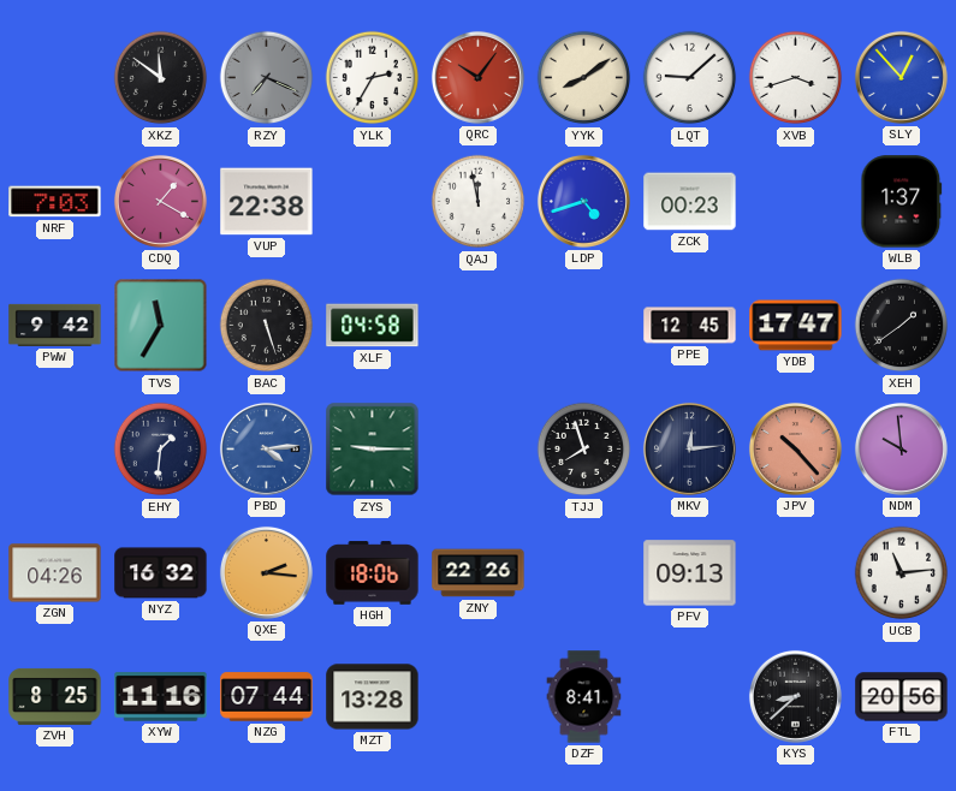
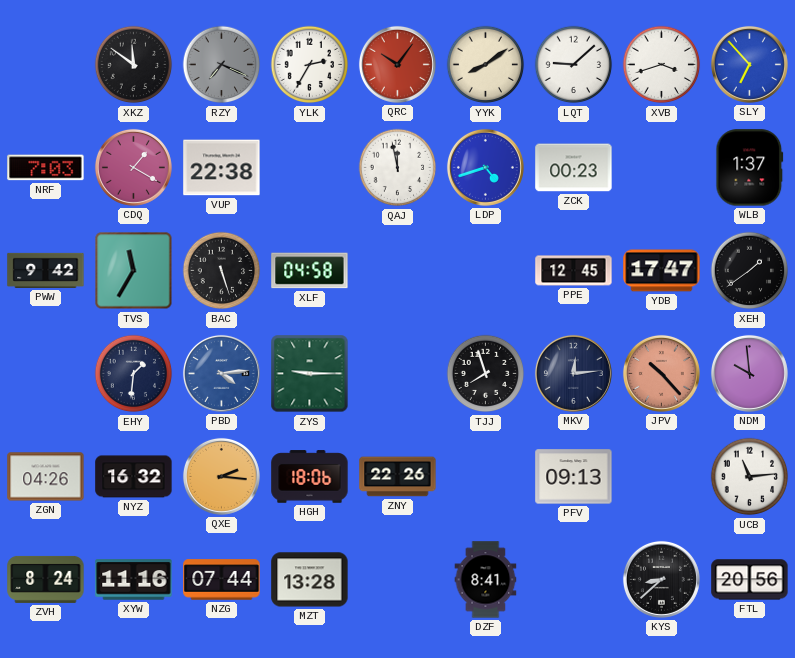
SLY: 12:53 -> 6:53 (749, 64)
ZVH: 8:25 -> 8:24 (46, 579)
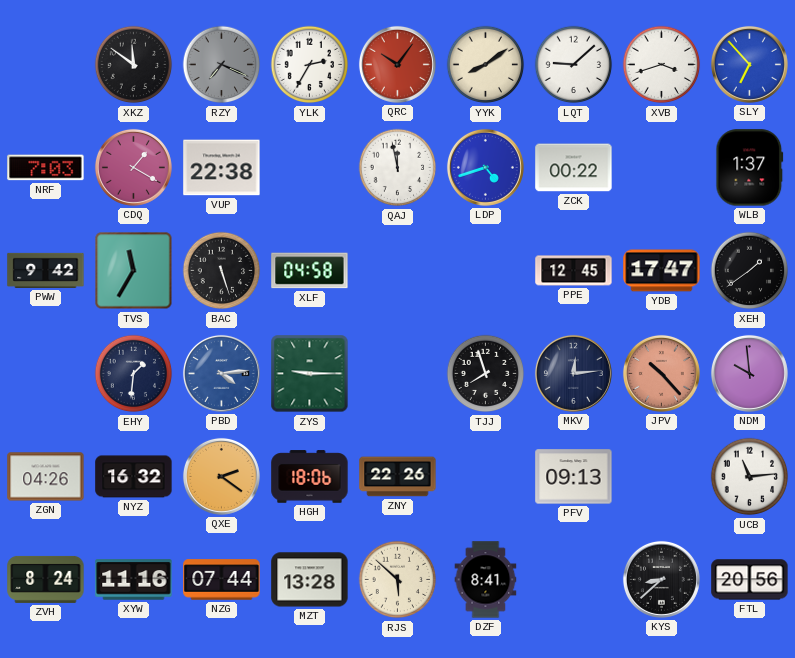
ZCK: 00:23 -> 00:22 (574, 168)
QXE: 2:16 -> 2:21 (221, 476)
RJS: none -> 5:52 (398, 580)
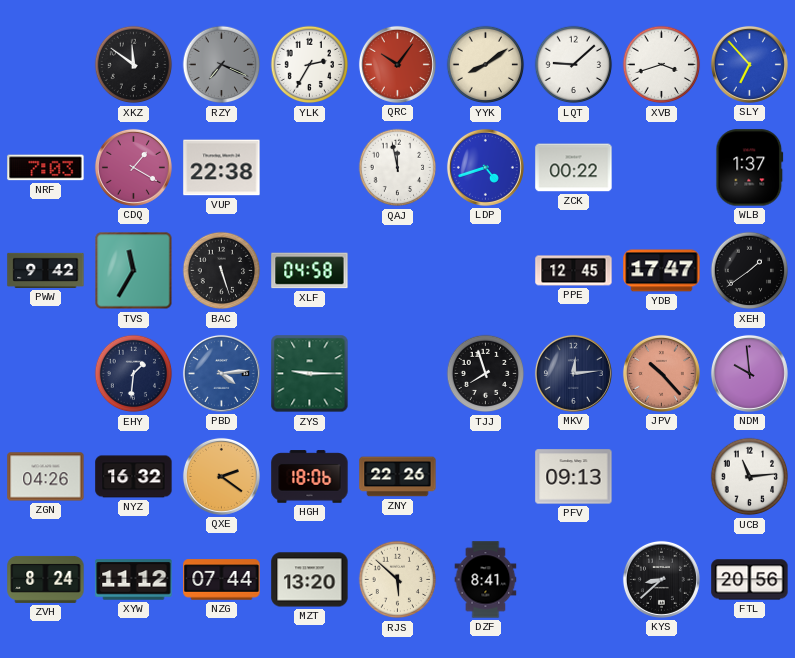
XYW: 11:16 -> 11:12 (134, 580)
MZT: 13:28 -> 13:20 (310, 580)
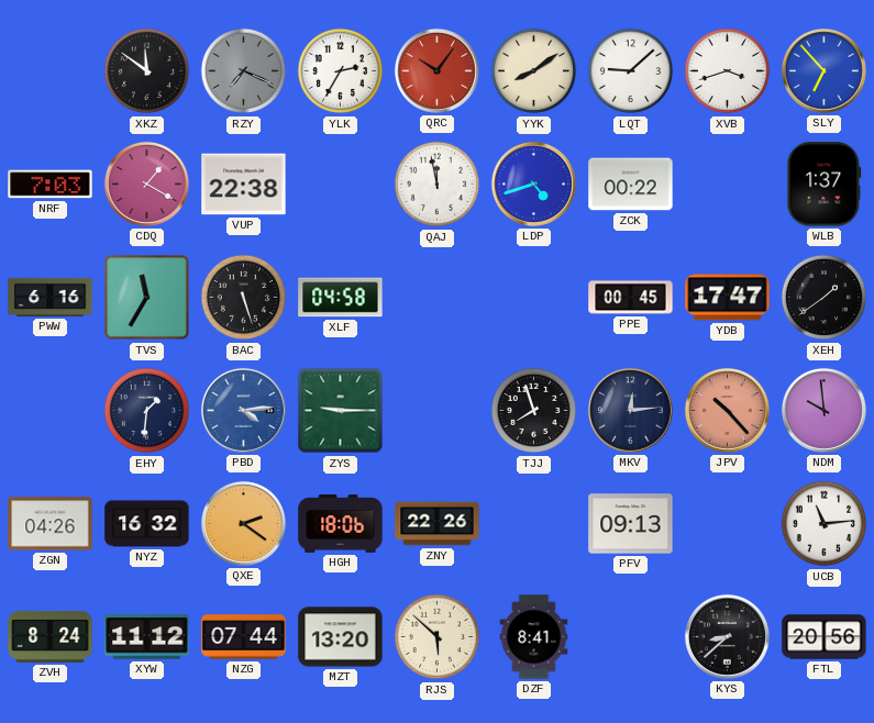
PWW: 9:42 -> 6:16 (51, 297)
PPE: 12:45 -> 00:45 (631, 298)
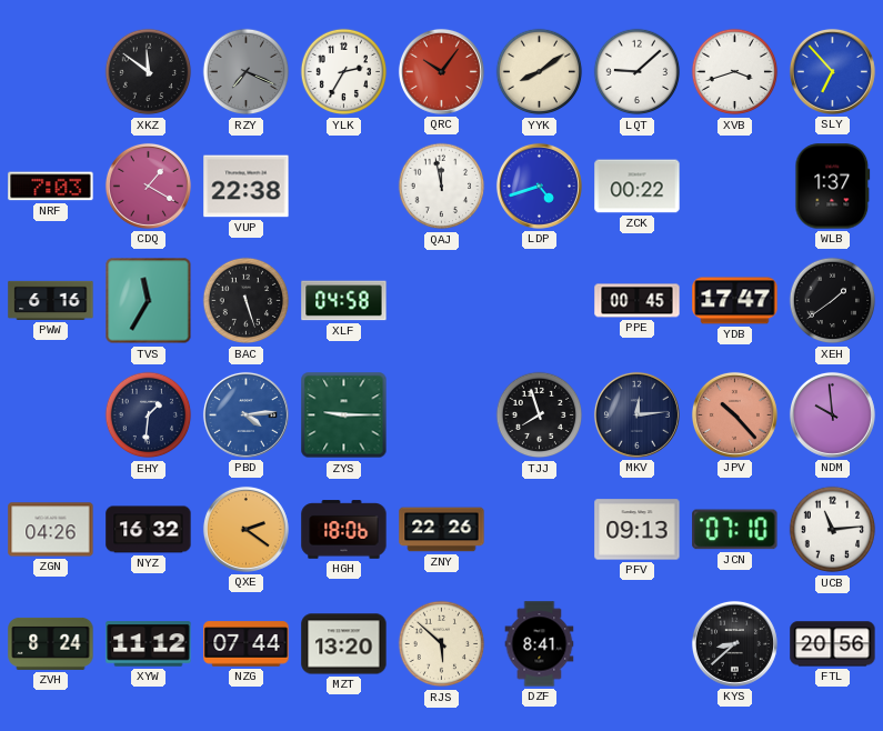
JCN: none -> 07:10 (735, 530)
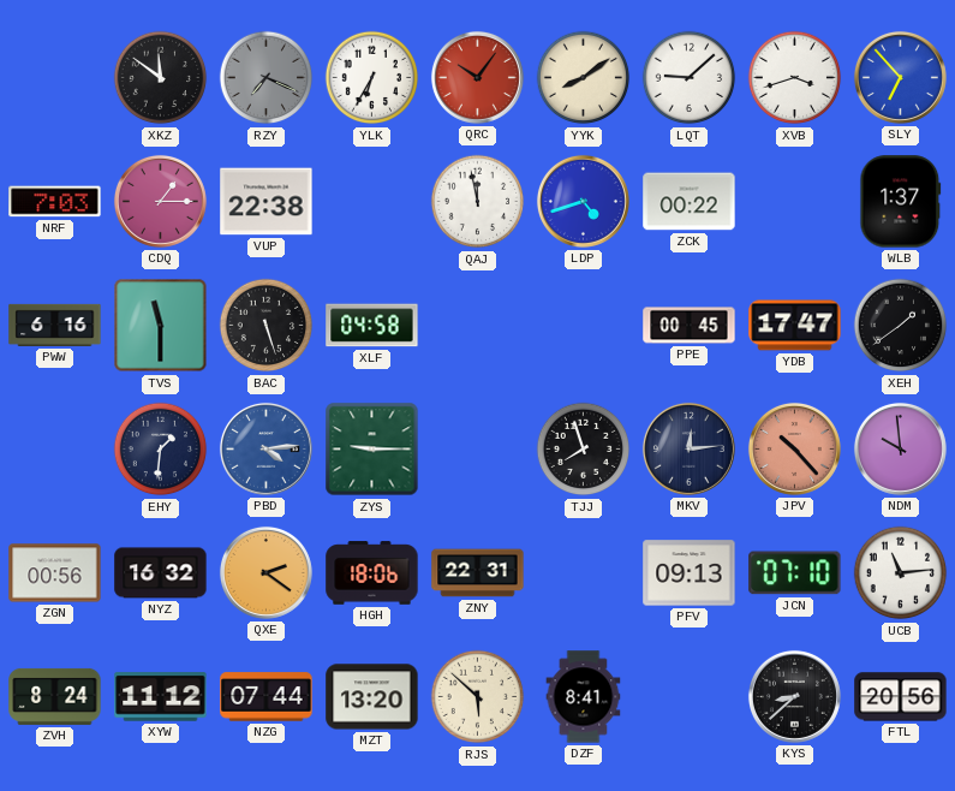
YLK: 2:35 -> 6:35 (372, 78)
CDQ: 1:20 -> 1:15 (160, 201)
TVS: 11:35 -> 11:30 (161, 326)
ZGN: 04:26 -> 00:56 (55, 573)
ZNY: 22:26 -> 22:31 (478, 573)
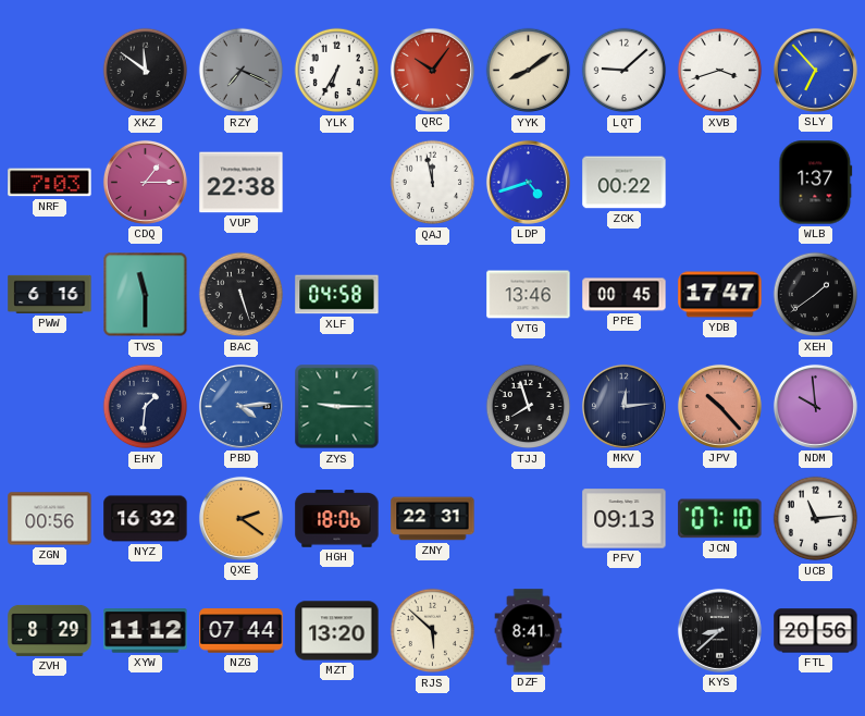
VTG: none -> 13:46 (529, 295)
ZVH: 8:24 -> 8:29 (50, 630)
